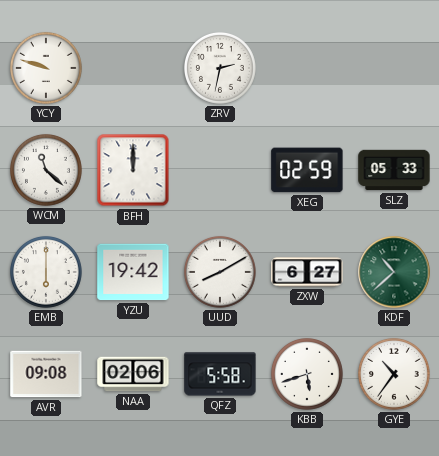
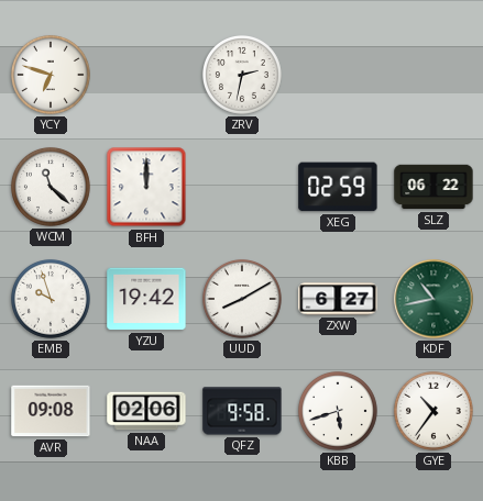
YCY: 9:48 -> 6:48 (51, 75)
SLZ: 05:33 -> 06:22 (433, 187)
EMB: 6:00 -> 9:57 (51, 299)
KDF: 10:38 -> 10:43 (433, 299)
QFZ: 5:58 -> 9:58 (242, 411)
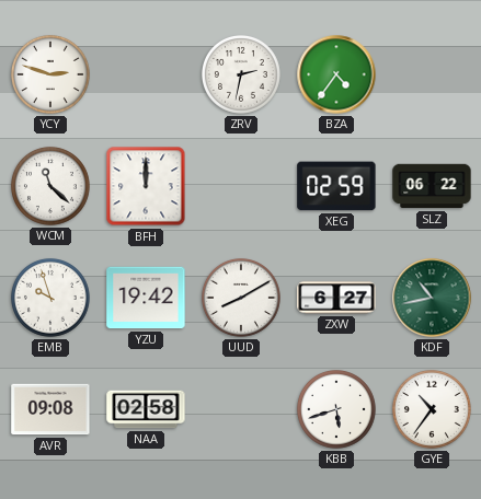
YCY: 6:48 -> 2:48 (50, 74)
BZA: none -> 4:36 (336, 74)
NAA: 02:06 -> 02:58 (146, 409)
QFZ: 9:58 -> none (242, 411)
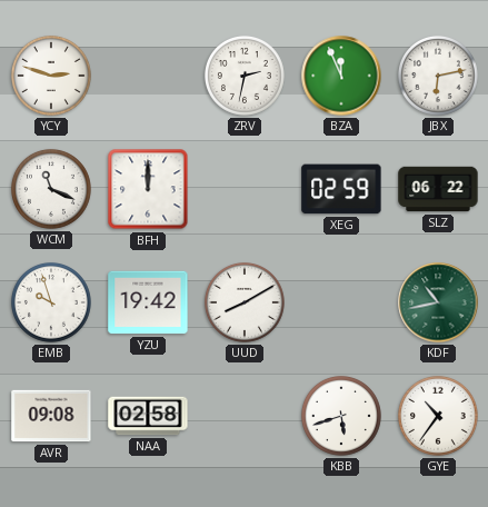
BZA: 4:36 -> 11:56 (341, 76)
JBX: none -> 6:13 (438, 76)
WCM: 11:22 -> 11:19 (51, 189)
ZXW: 6:27 -> none (336, 298)
